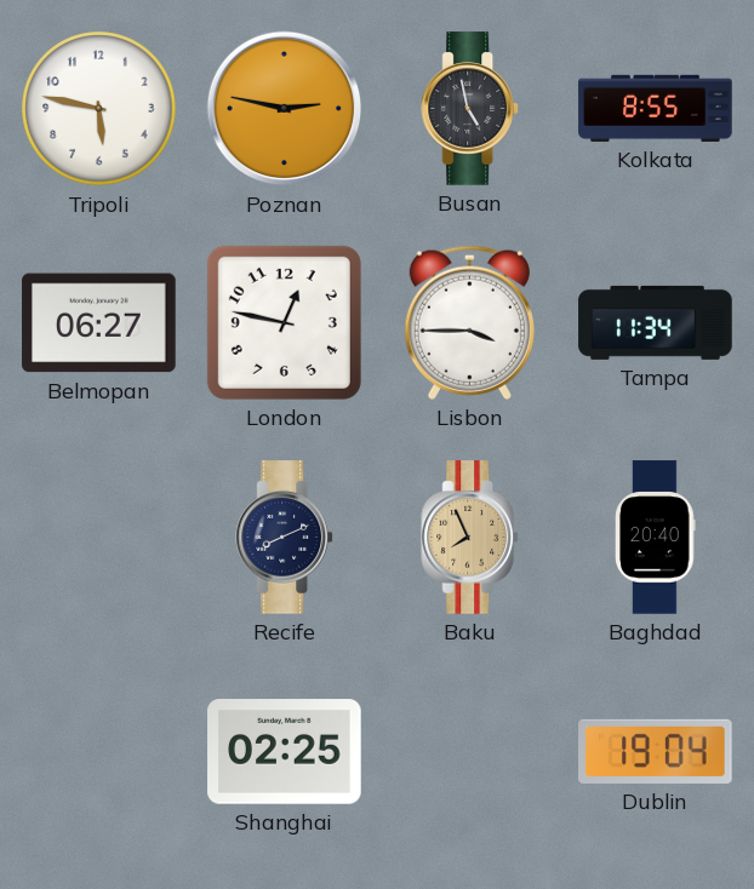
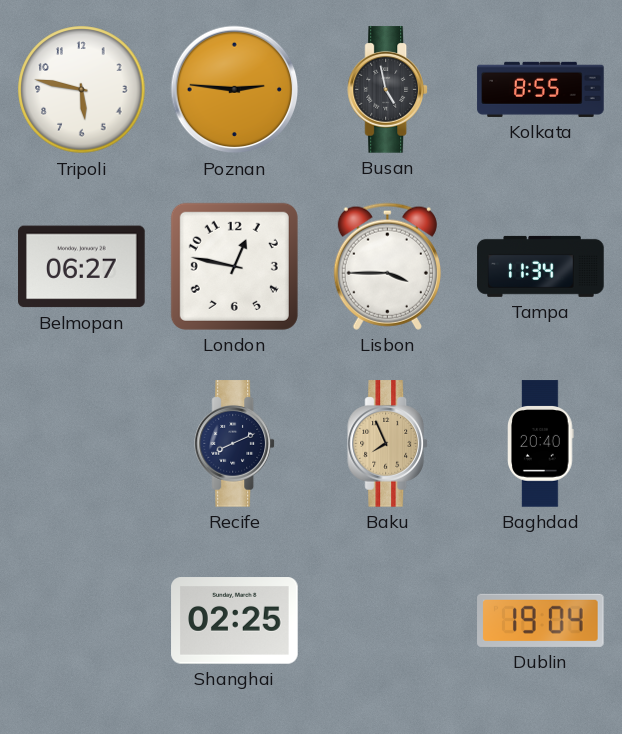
Poznan: 2:47 -> 2:46 (235, 90)
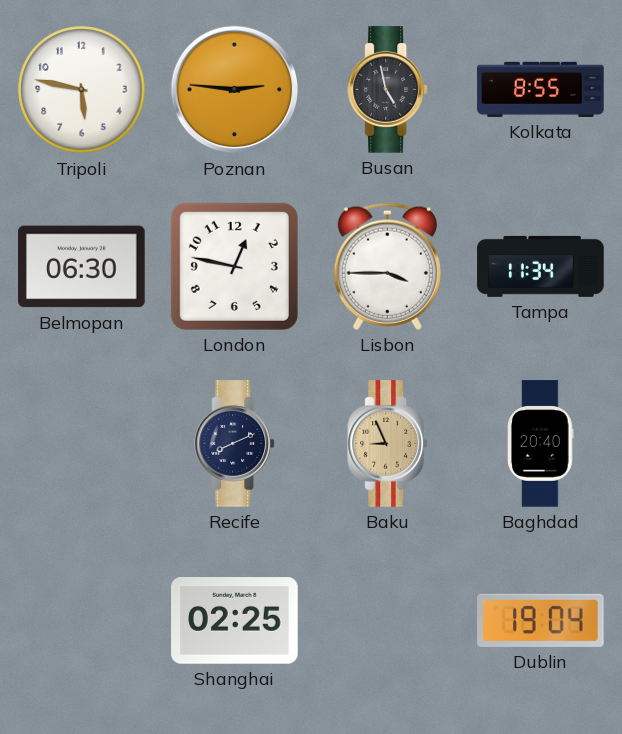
Belmopan: 06:27 -> 06:30 (82, 267)
Baku: 7:56 -> 8:56 (388, 444)
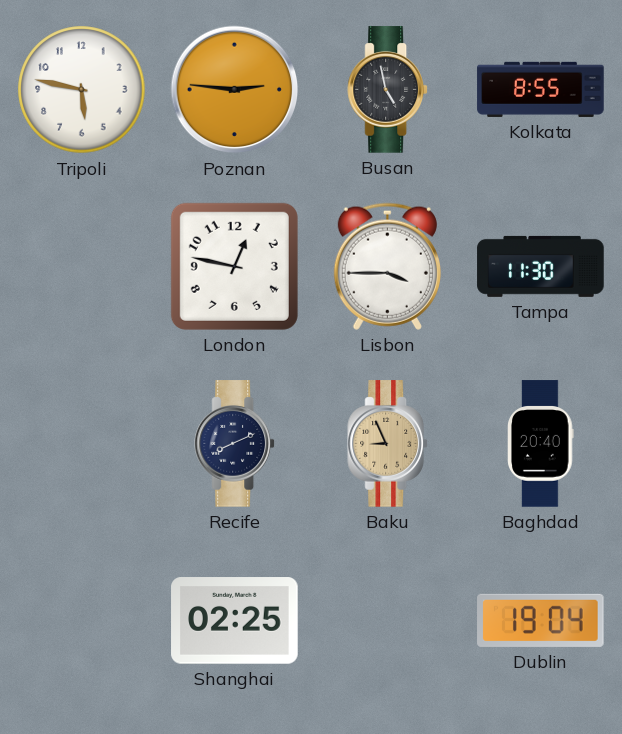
Belmopan: 06:30 -> none (82, 267)
Tampa: 11:34 -> 11:30 (541, 266)
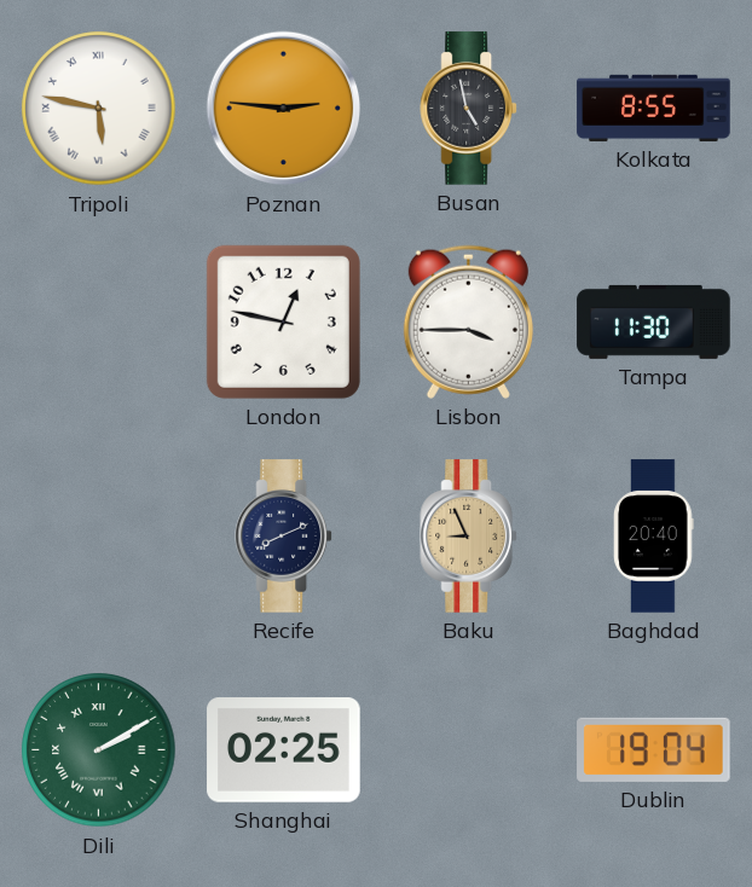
Tripoli numerals: Arabic -> Roman (99, 109)
Dili: none -> 2:10 (99, 750)
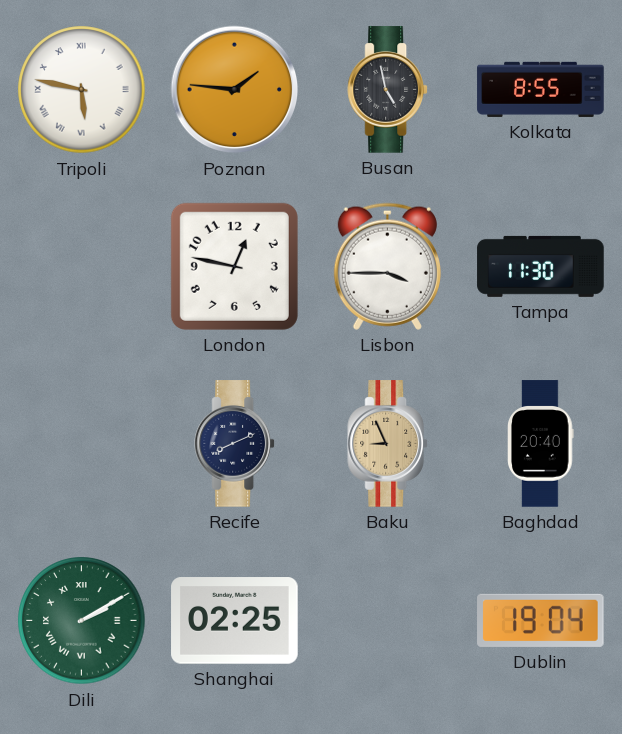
Poznan: 2:46 -> 1:46 (235, 90)
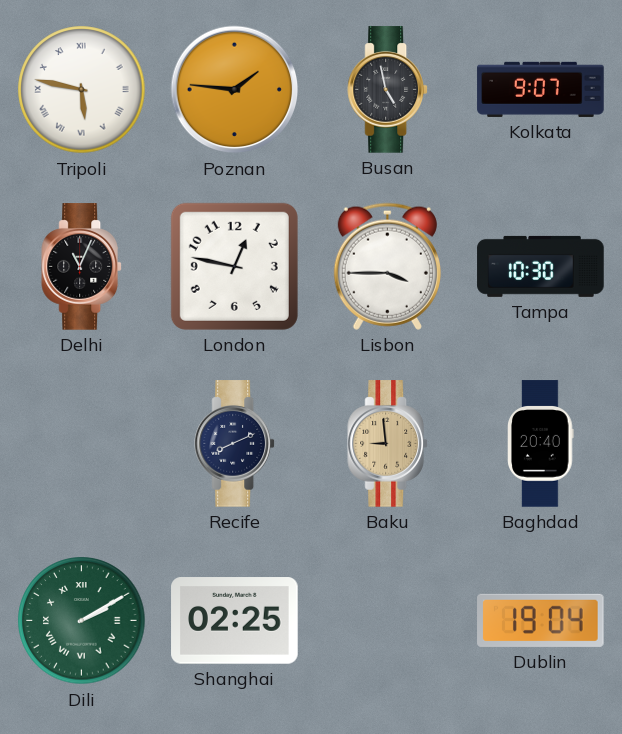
Kolkata: 8:55 -> 9:07 (541, 89)
Delhi: none -> 11:04 (82, 267)
Tampa: 11:30 -> 10:30 (541, 266)
Baku: 8:56 -> 8:59 (388, 444)
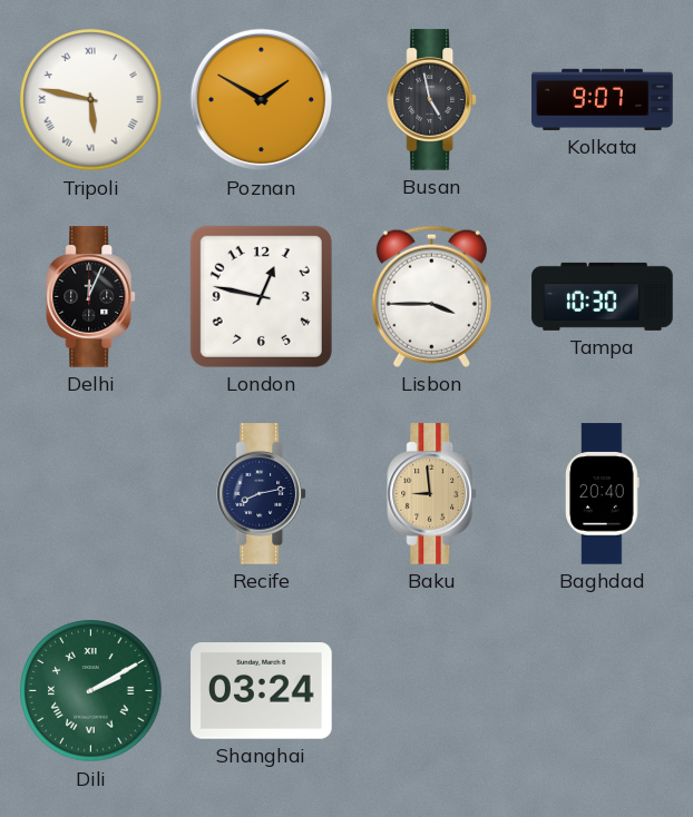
Poznan: 1:46 -> 1:50 (262, 100)
Delhi: 11:04 -> 12:04 (91, 297)
Recife: 8:11 -> 8:13 (262, 494)
Shanghai: 02:25 -> 03:24 (262, 691)
Dublin: 19:04 -> none (541, 620)
